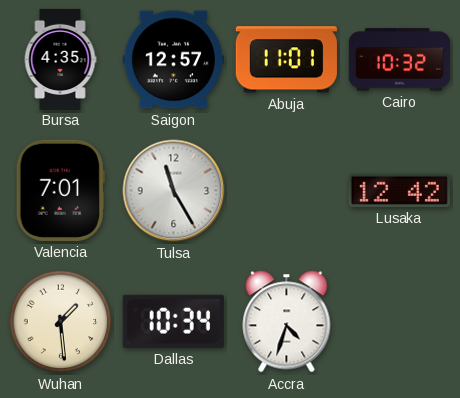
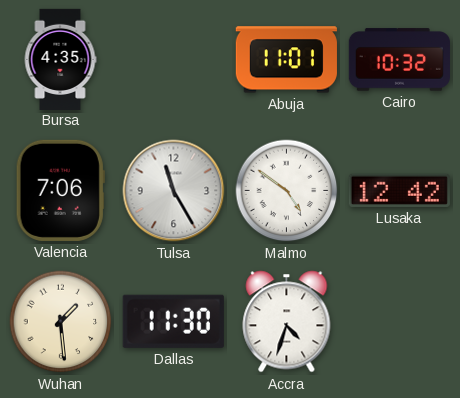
Saigon: 12:57 -> none (173, 60)
Valencia: 7:01 -> 7:06 (60, 190)
Malmo: none -> 4:51 (287, 191)
Dallas: 10:34 -> 11:30 (173, 321)
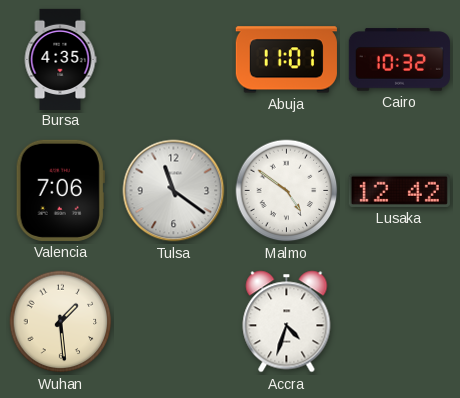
Tulsa: 11:25 -> 11:21 (174, 191)
Dallas: 11:30 -> none (173, 321)
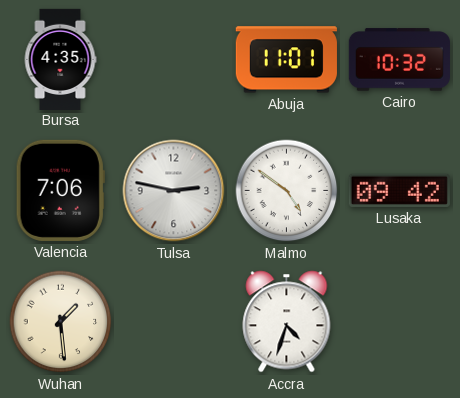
Tulsa: 11:21 -> 2:47 (174, 191)
Lusaka: 12:42 -> 09:42 (399, 190)
